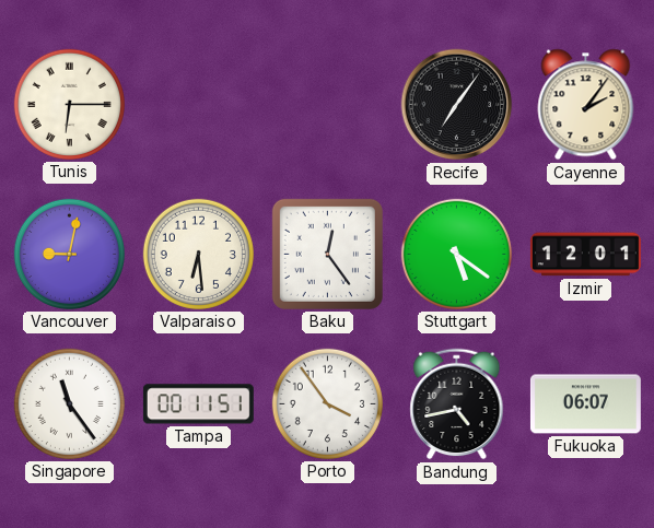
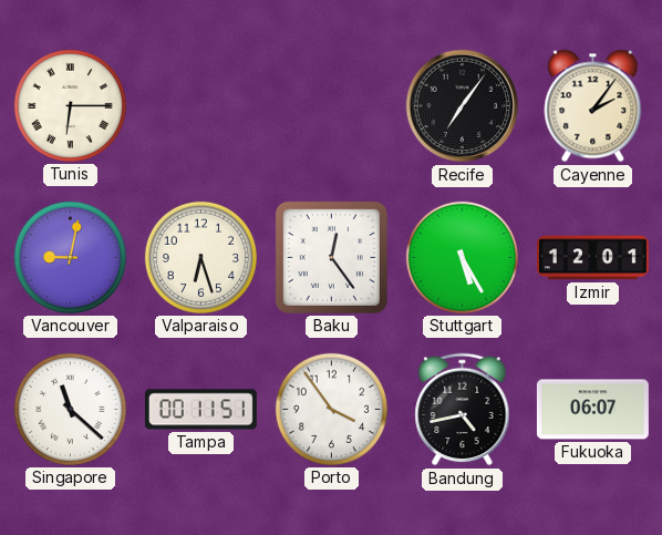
Valparaiso: 6:29 -> 6:27 (200, 257)
Stuttgart: 5:21 -> 5:25 (462, 257)
Singapore: 11:24 -> 11:22 (70, 409)
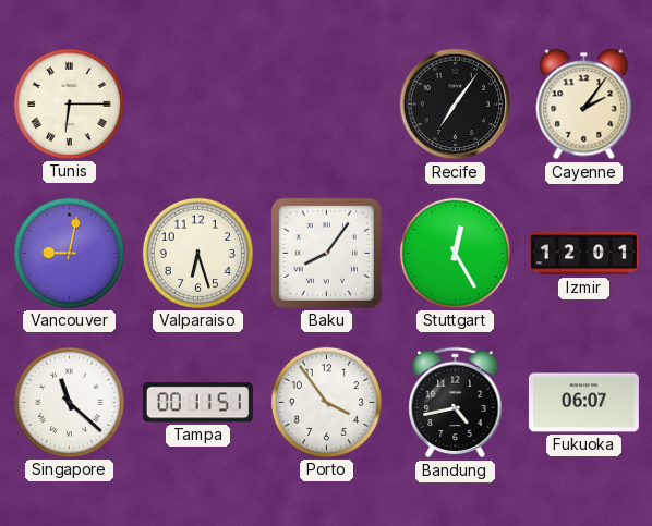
Baku: 12:24 -> 8:06 (326, 253)
Stuttgart: 5:25 -> 12:25 (455, 253)
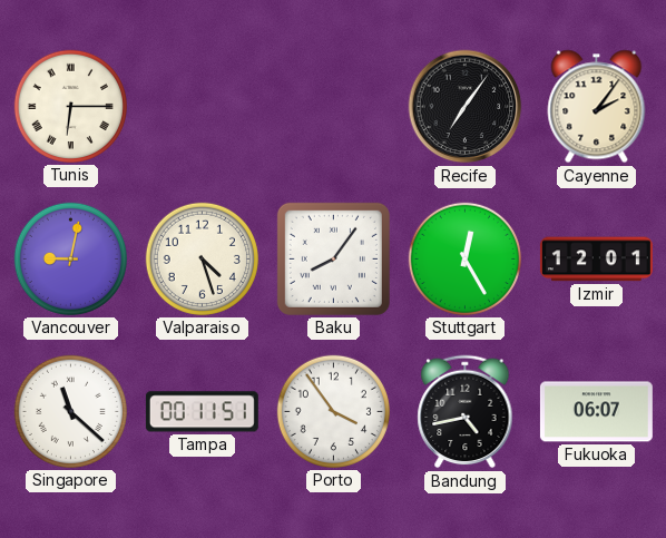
Valparaiso: 6:27 -> 4:27 (202, 258)
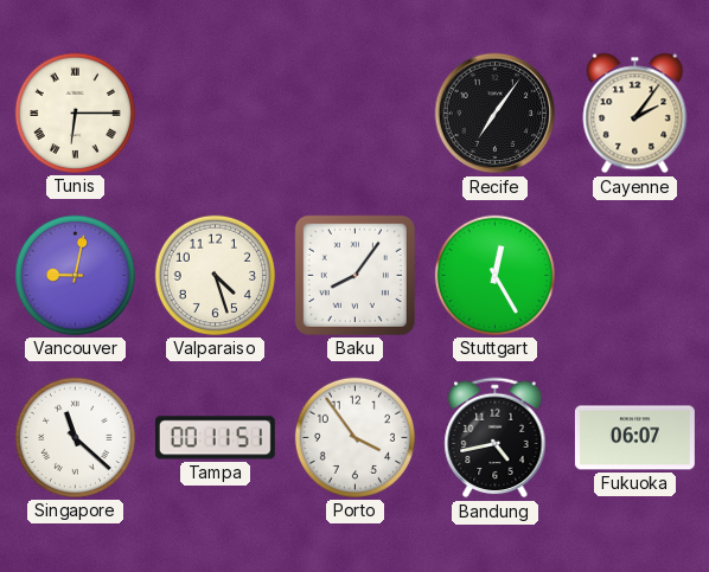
Izmir: 12:01 -> none (596, 260)
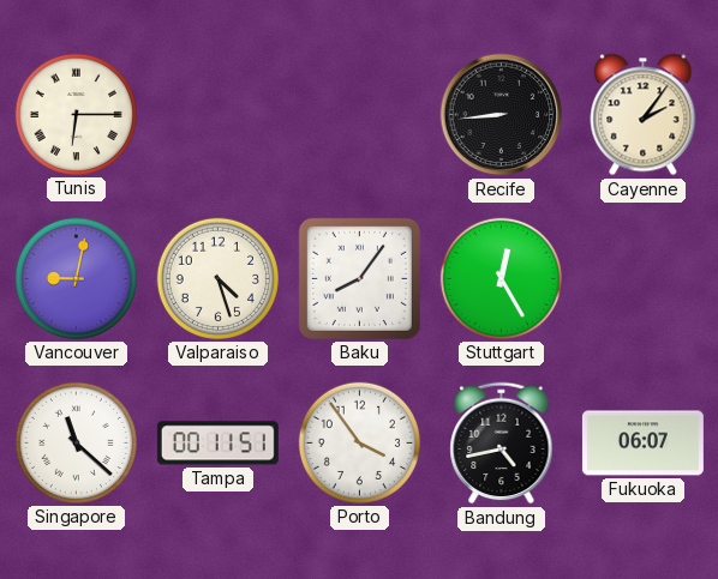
Recife: 7:06 -> 8:44 (502, 115)
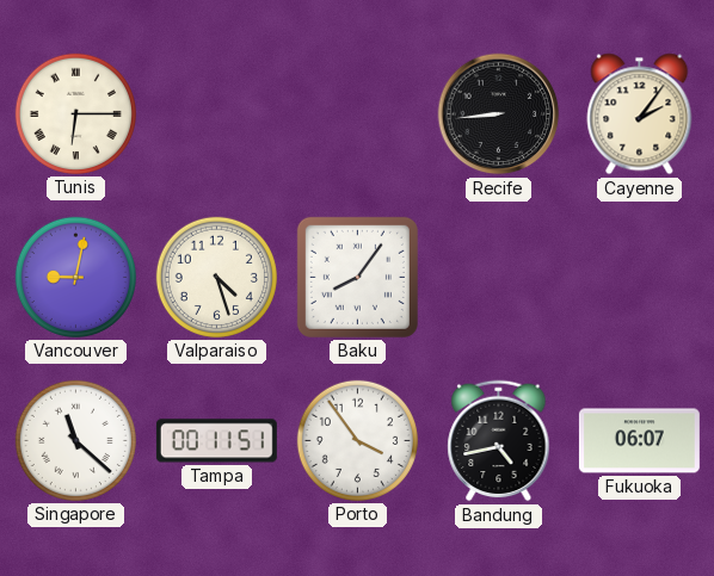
Stuttgart: 12:25 -> none (501, 278)
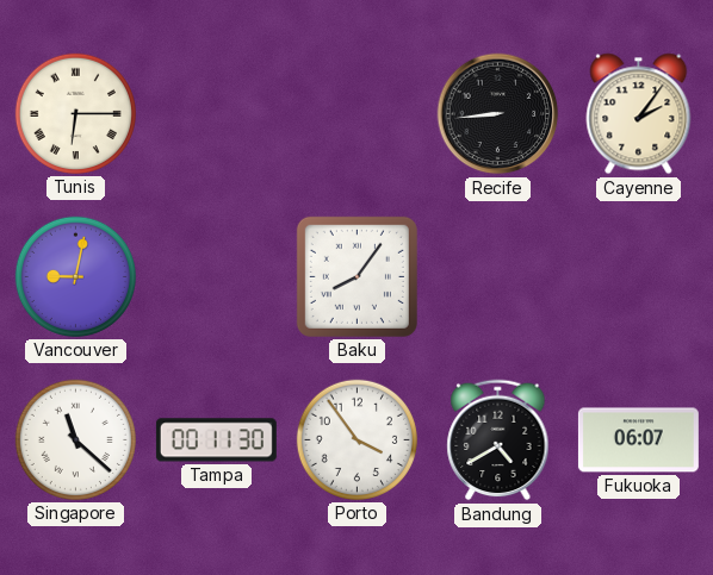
Valparaiso: 4:27 -> none (216, 277)
Tampa: 00:11:51 -> 00:11:30 (216, 440)
Bandung: 4:43 -> 4:40 (498, 440)
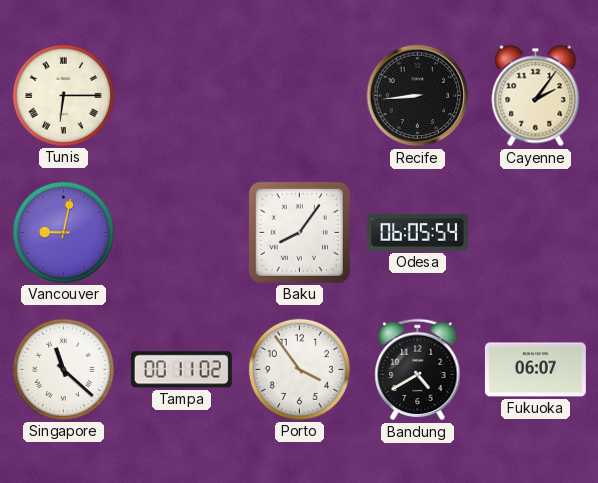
Odesa: none -> 06:05 (417, 233)
Tampa: 00:11:30 -> 00:11:02 (181, 370)
